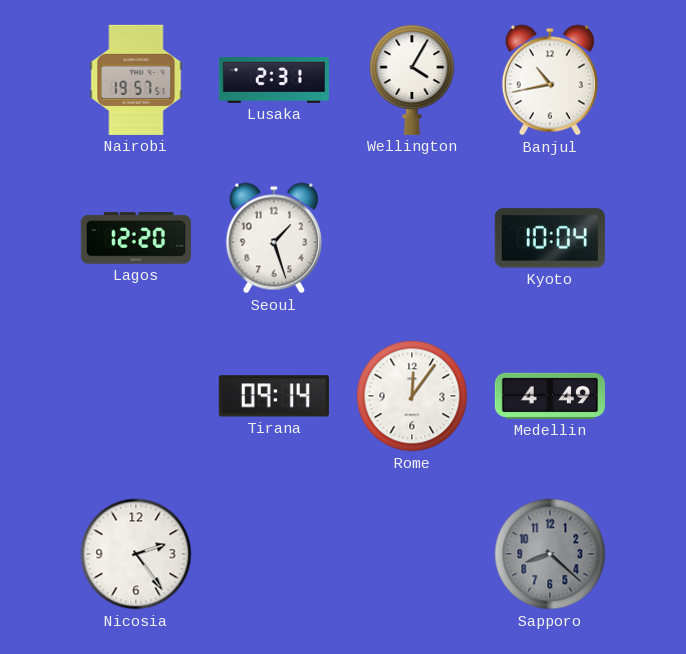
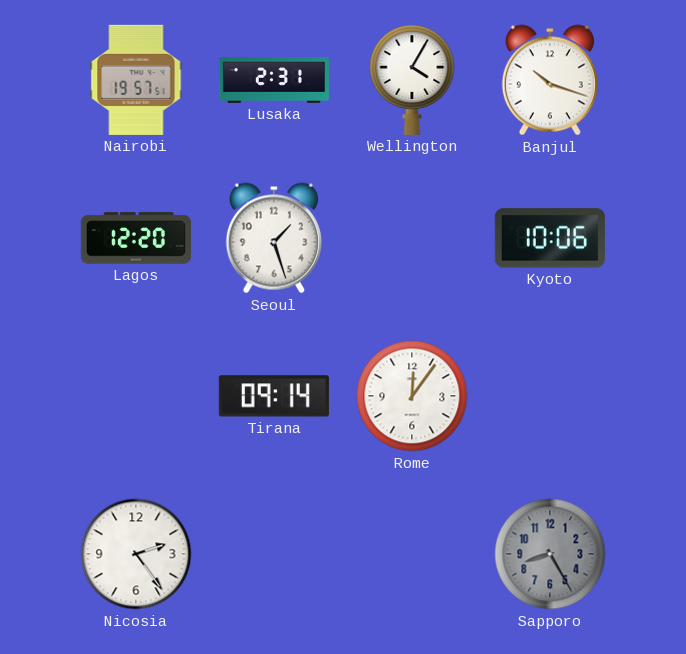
Banjul: 10:43 -> 10:18 (550, 80)
Kyoto: 10:04 -> 10:06 (550, 238)
Medellin: 4:49 -> none (550, 396)
Sapporo: 8:22 -> 8:25 (550, 554)
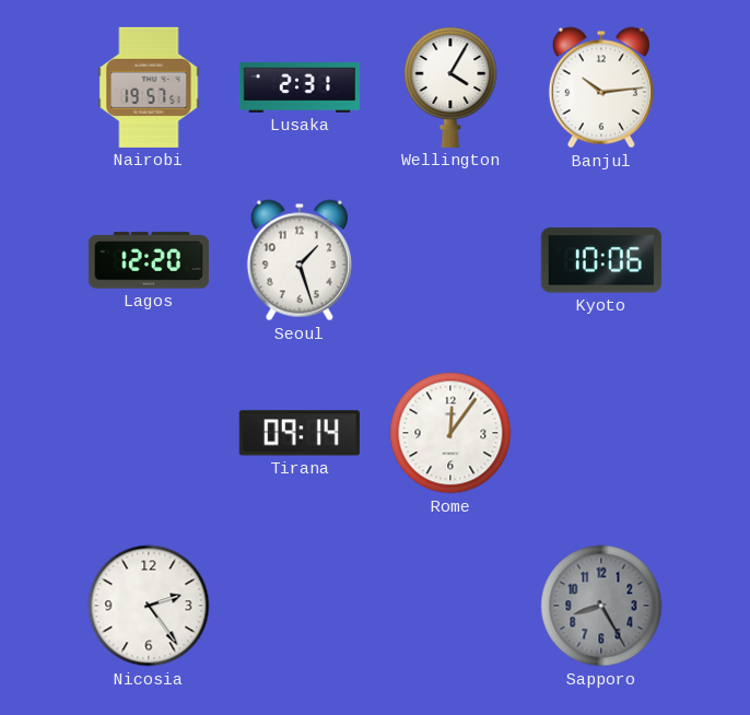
Banjul: 10:18 -> 10:14 (601, 87)
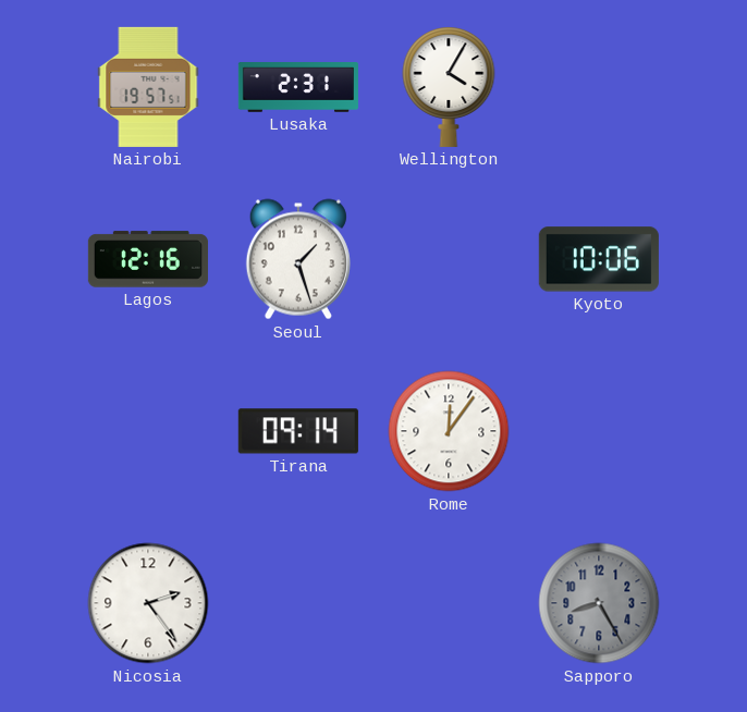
Banjul: 10:14 -> none (601, 87)
Lagos: 12:20 -> 12:16 (148, 259)
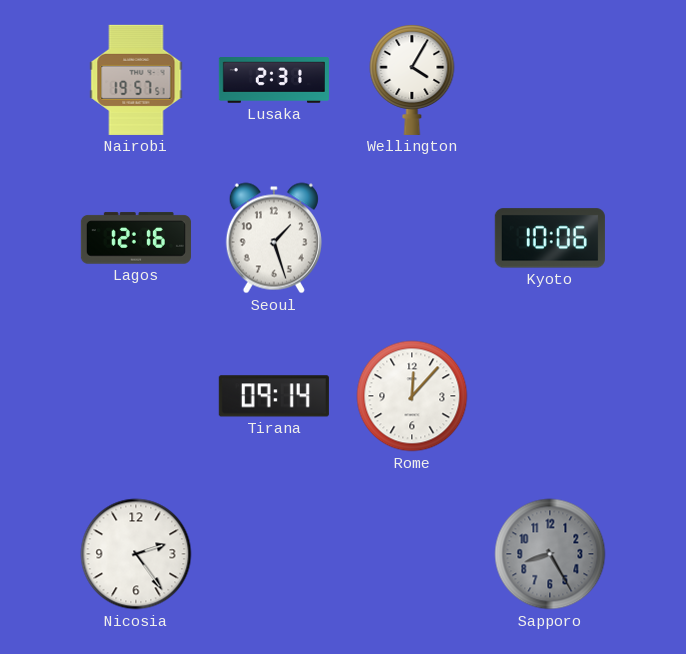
Rome: 12:06 -> 12:07 (412, 396)
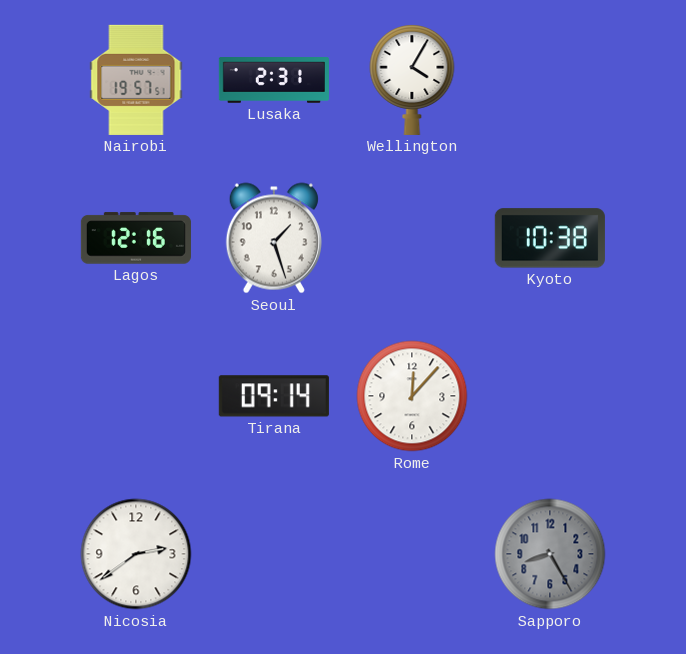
Kyoto: 10:06 -> 10:38 (550, 238)
Nicosia: 2:24 -> 2:39 (136, 554)
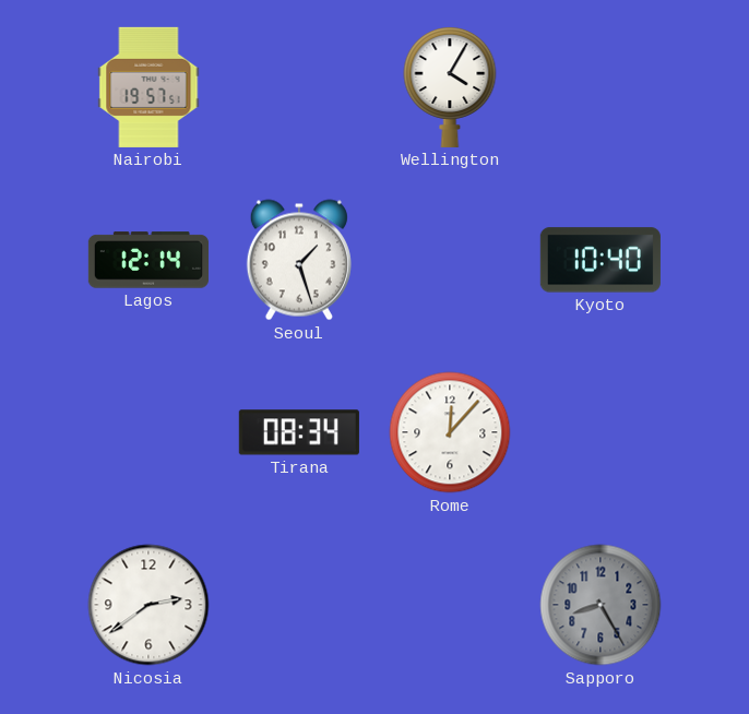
Lusaka: 2:31 -> none (274, 81)
Lagos: 12:16 -> 12:14 (148, 260)
Kyoto: 10:38 -> 10:40 (601, 260)
Tirana: 09:14 -> 08:34 (299, 432)
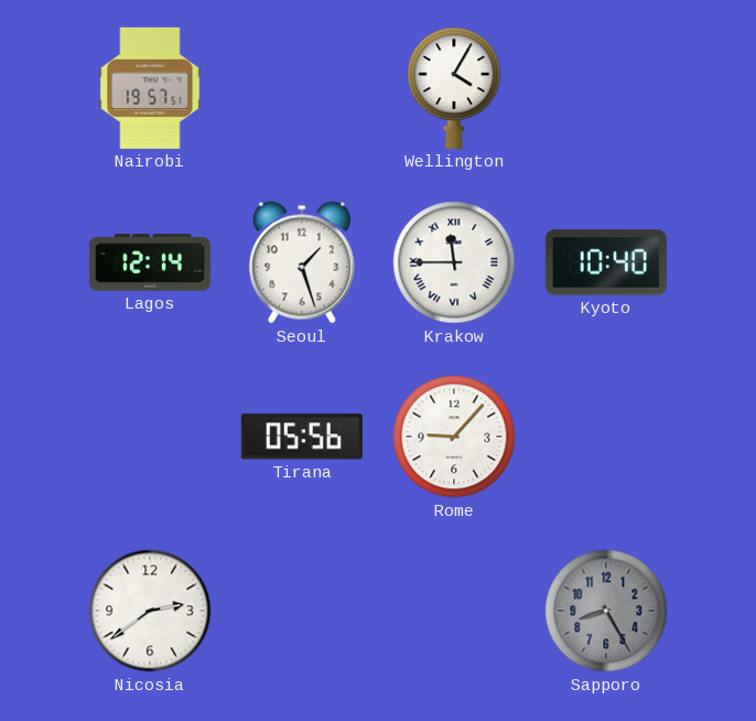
Krakow: none -> 11:45 (454, 262)
Tirana: 08:34 -> 05:56 (302, 437)
Rome: 12:07 -> 9:07 (454, 437)
